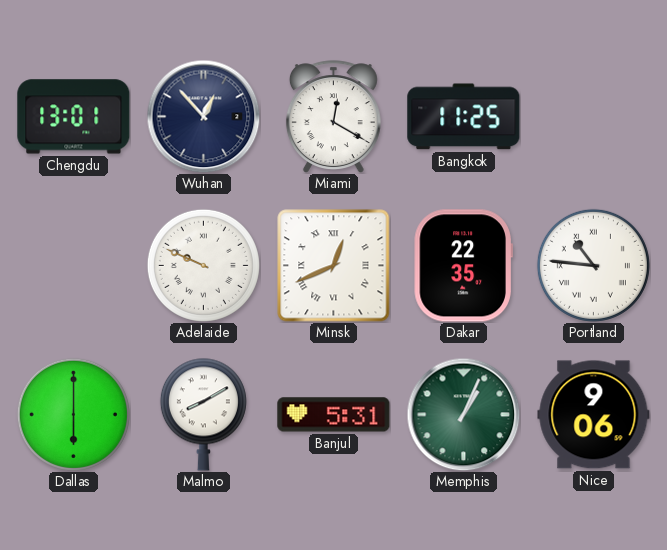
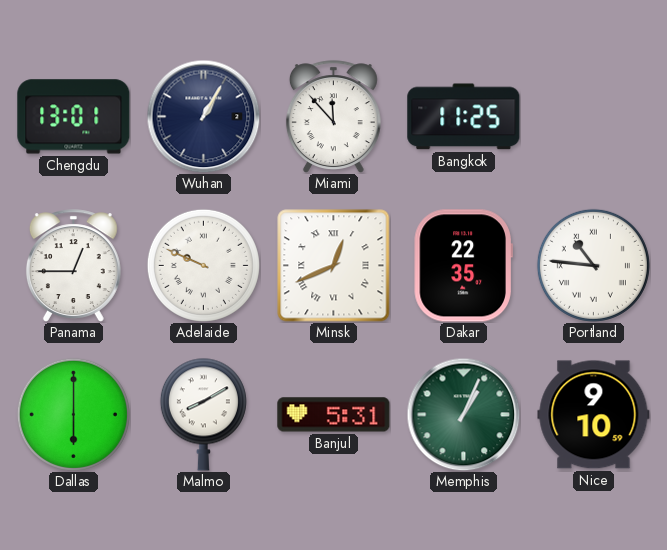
Wuhan: 12:53 -> 1:05 (203, 116)
Miami: 12:20 -> 11:53 (333, 117)
Panama: none -> 12:45 (73, 266)
Nice: 9:06 -> 9:10 (594, 415)
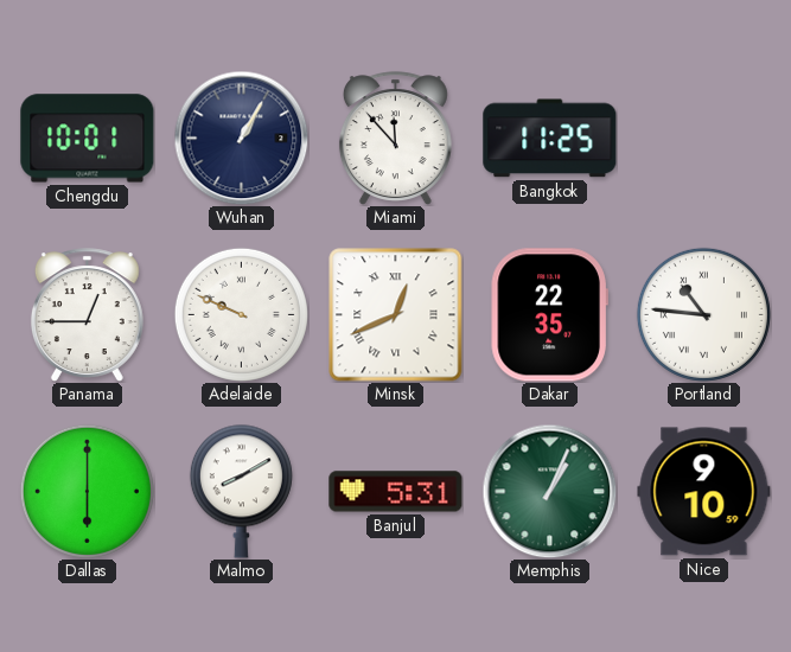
Chengdu: 13:01 -> 10:01 (88, 139)
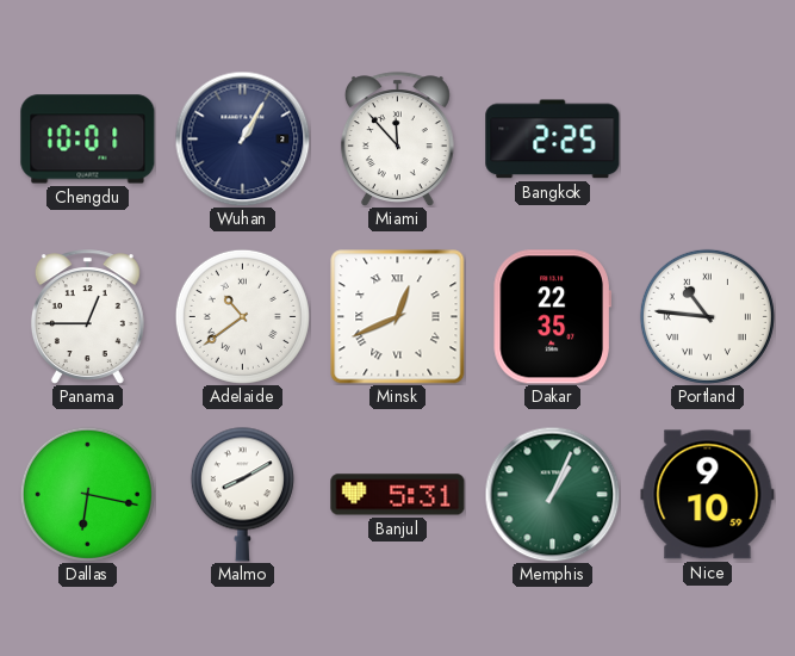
Bangkok: 11:25 -> 2:25 (553, 140)
Adelaide: 9:49 -> 10:39 (242, 316)
Dallas: 6:00 -> 6:17 (87, 494)
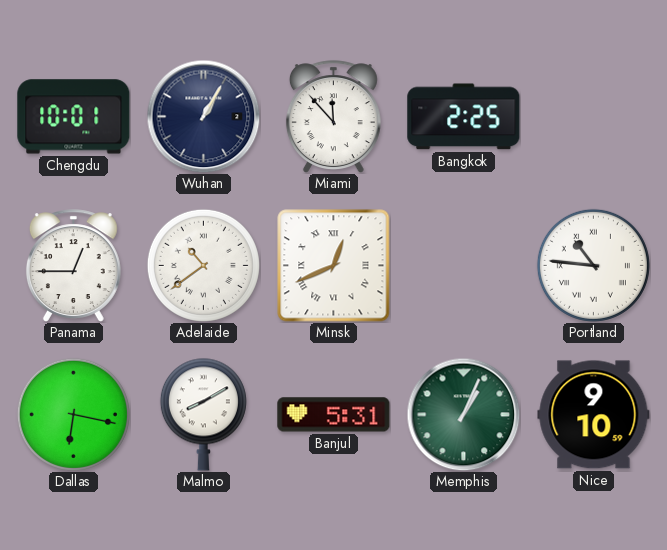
Dakar: 22:35 -> none (552, 317)
